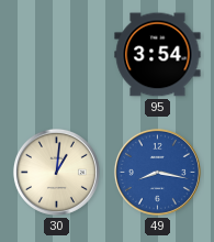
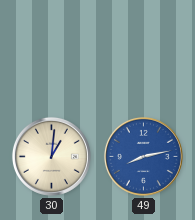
95: 3:54 -> none (158, 55)
49: 8:17 -> 8:13 (143, 156)
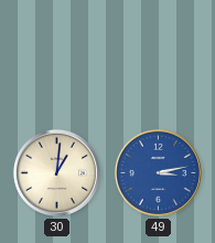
49: 8:13 -> 3:13 (158, 172)
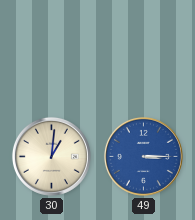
49: 3:13 -> 3:15 (143, 156)
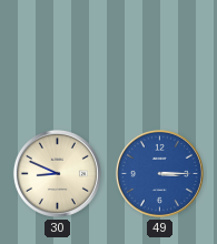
30: 1:01 -> 8:49 (57, 173)
